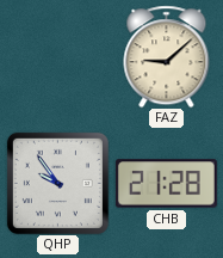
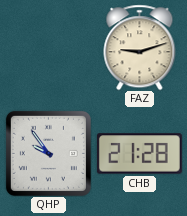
FAZ: 9:08 -> 9:12 (140, 47)
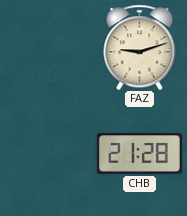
QHP: 9:54 -> none (48, 153)
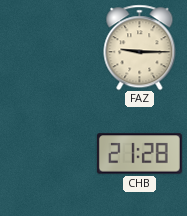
FAZ: 9:12 -> 9:15 (140, 47)
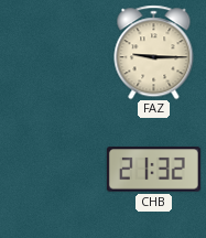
CHB: 21:28 -> 21:32 (153, 170)
